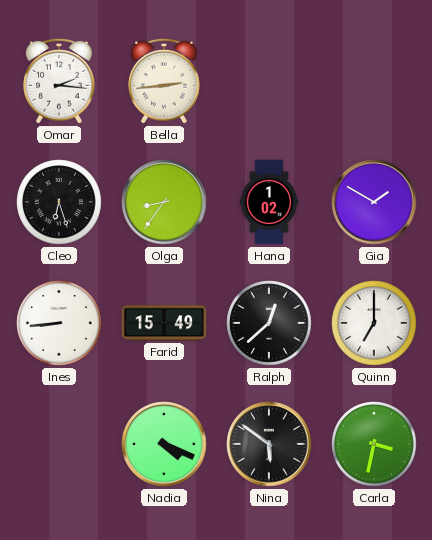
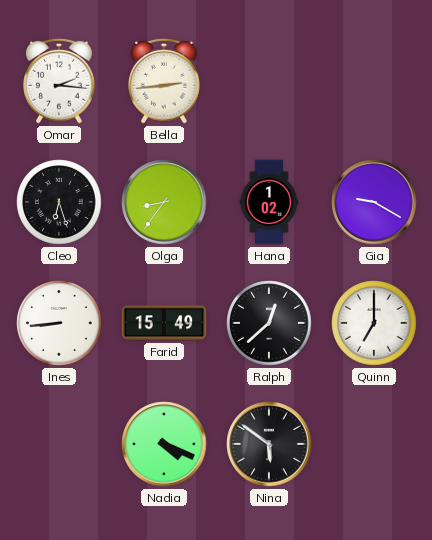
Gia: 1:50 -> 9:20 (374, 202)
Carla: 3:32 -> none (374, 444)
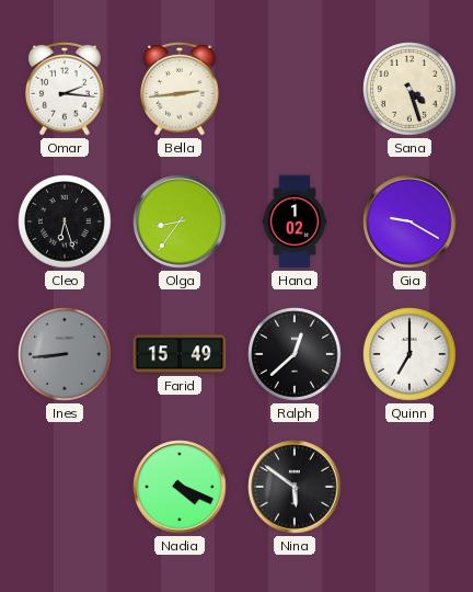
Sana: none -> 4:27 (409, 89)
Ines dial: white -> grey (65, 354)
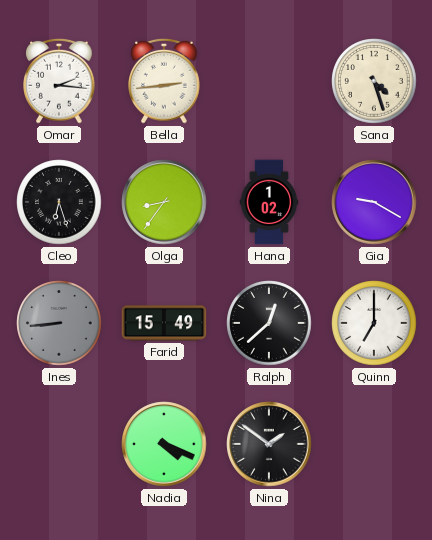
Nina: 5:51 -> 1:51 (269, 444)
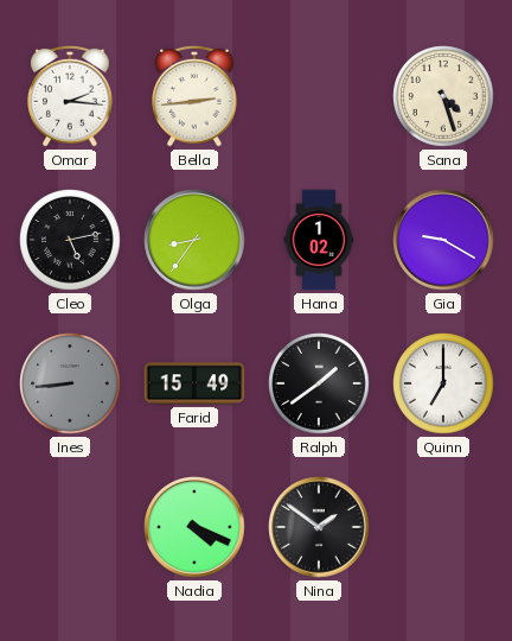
Cleo: 6:27 -> 5:13 (70, 240)
Ralph: 12:38 -> 1:39 (319, 383)
